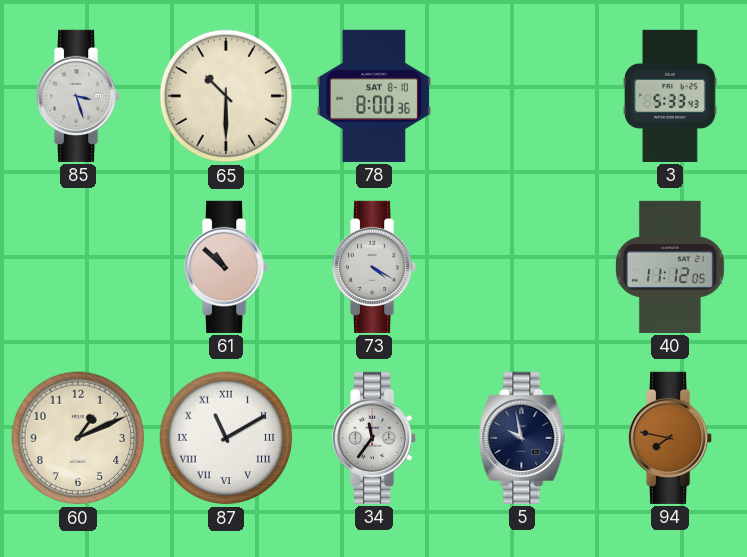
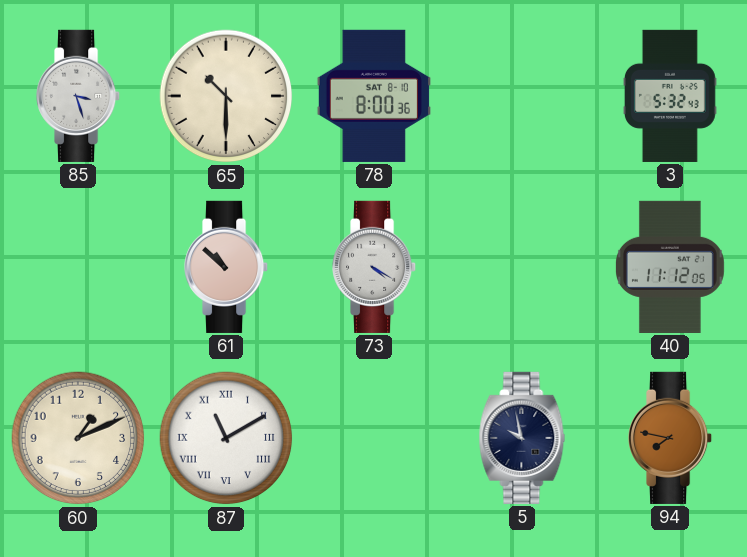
3: 5:33 -> 5:32 (670, 96)
34: 11:36 -> none (375, 438)
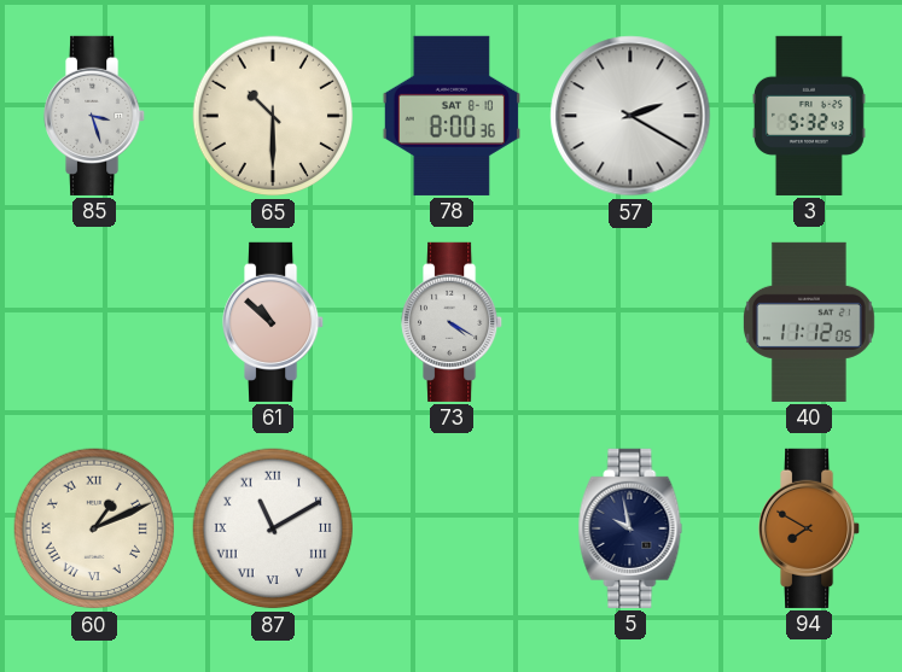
57: none -> 2:20 (630, 116)
60 numerals: Arabic -> Roman (94, 528)
94: 7:47 -> 7:50 (810, 528)
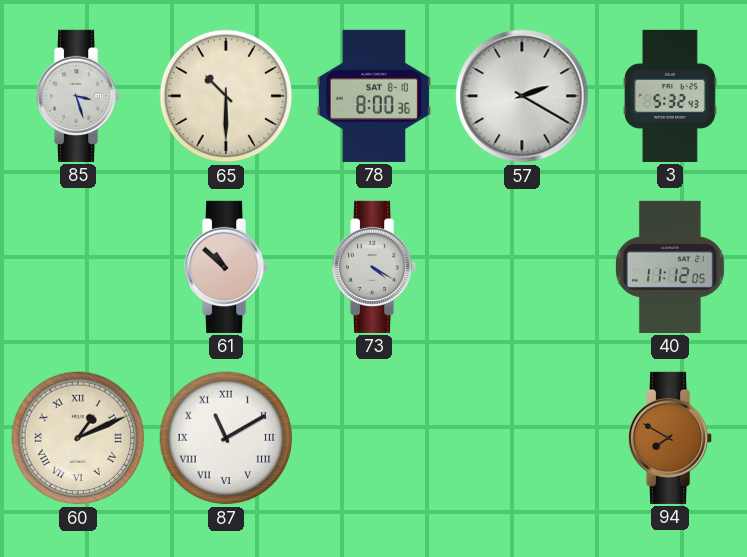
5: 9:58 -> none (630, 528)
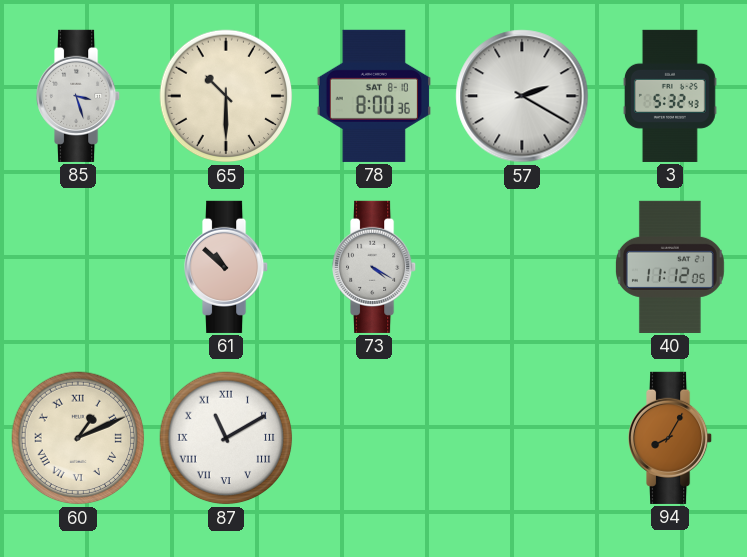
94: 7:50 -> 8:05 (671, 438)
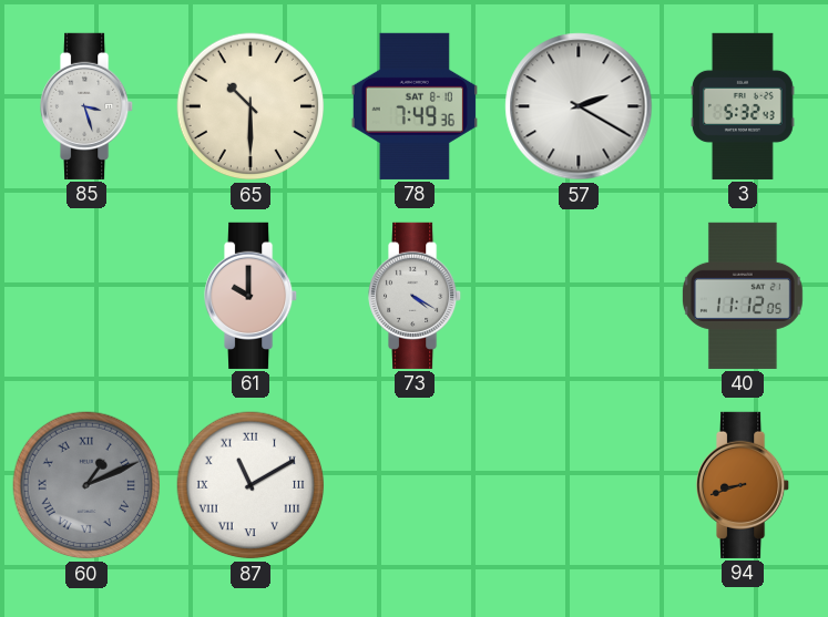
78: 8:00 -> 7:49 (413, 106)
61: 10:52 -> 10:00 (252, 296)
60 dial: cream -> grey (86, 485)
94: 8:05 -> 8:42 (744, 485)
